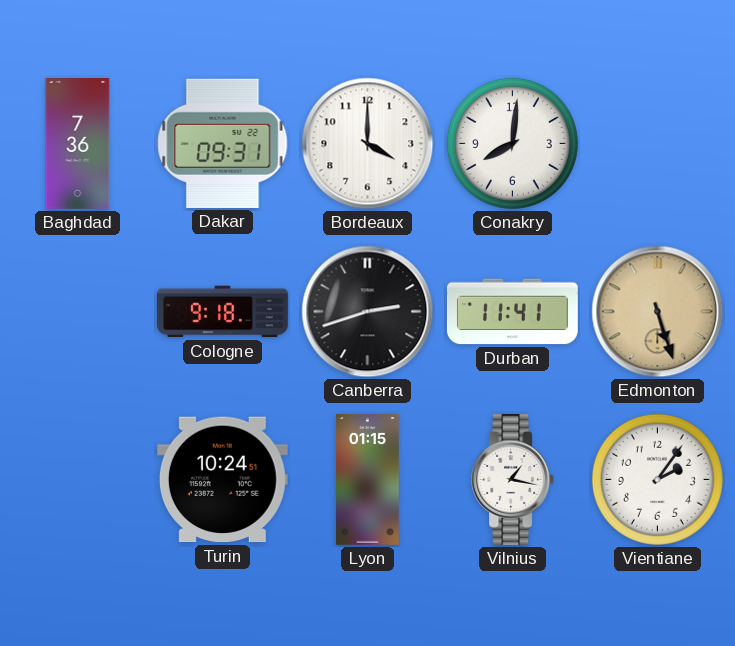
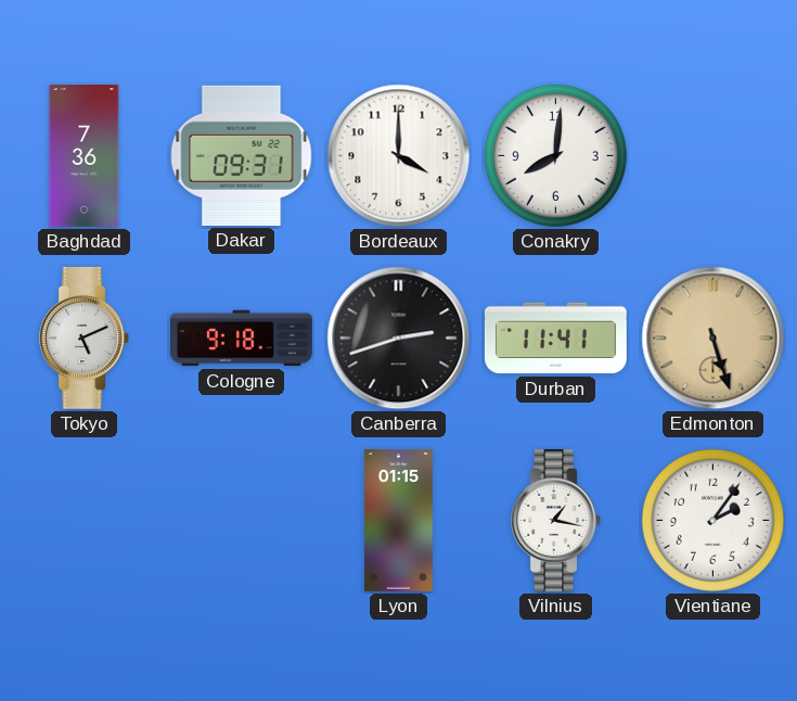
Tokyo: none -> 5:11 (85, 337)
Turin: 10:24 -> none (222, 480)
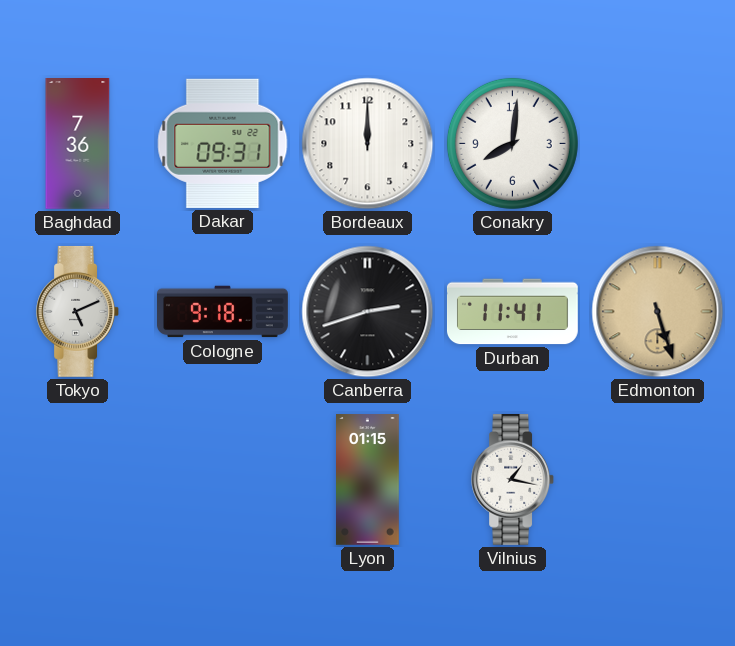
Bordeaux: 4:00 -> 12:00 (368, 144)
Vientiane: 2:06 -> none (712, 520)
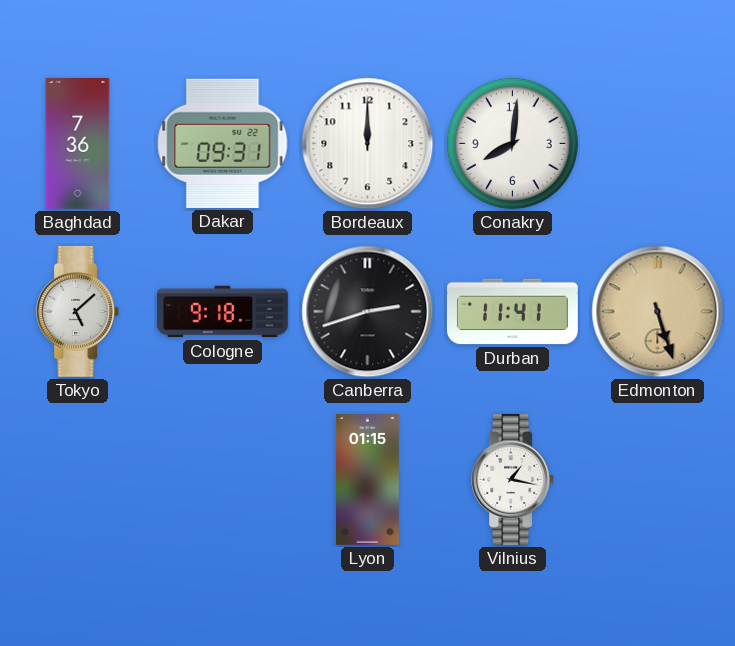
Tokyo: 5:11 -> 5:08 (78, 311)
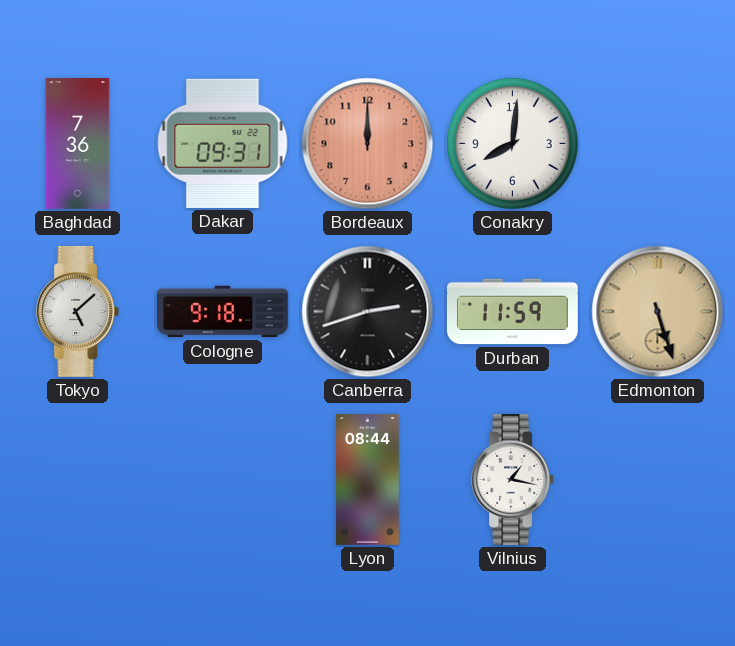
Bordeaux dial: white -> salmon (368, 144)
Durban: 11:41 -> 11:59 (512, 312)
Lyon: 01:15 -> 08:44 (368, 480)
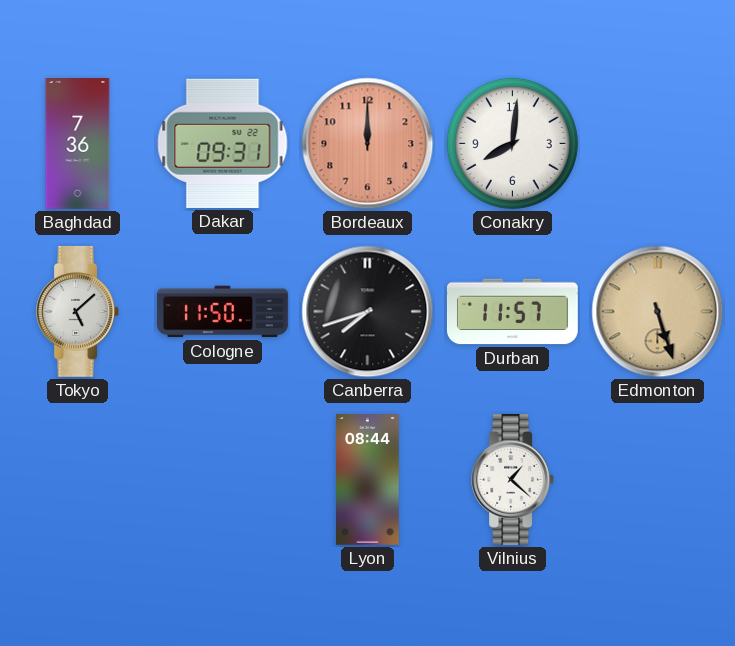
Cologne: 9:18 -> 11:50 (223, 312)
Canberra: 2:42 -> 7:42 (368, 312)
Durban: 11:59 -> 11:57 (512, 312)
Vilnius: 1:17 -> 1:22 (513, 479)
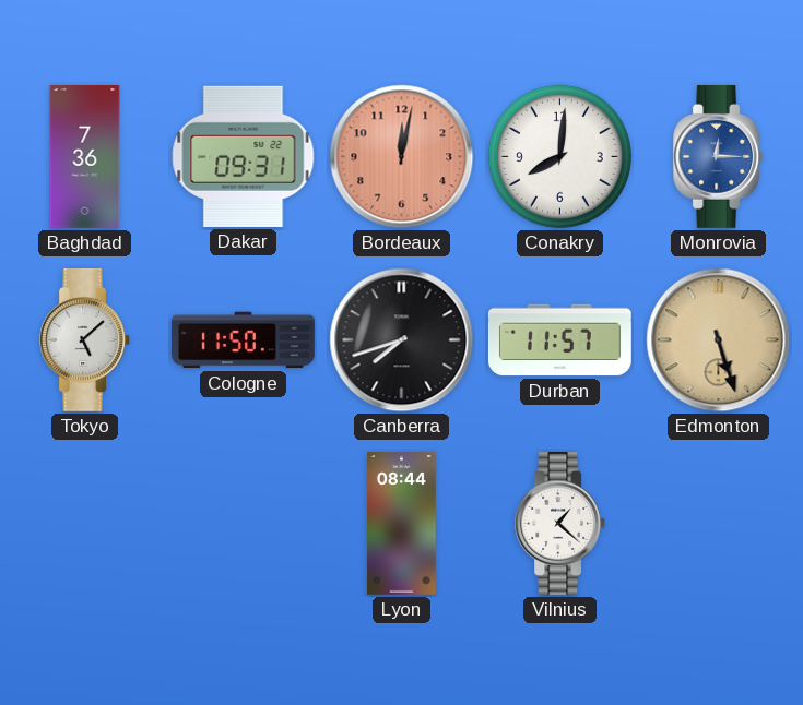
Bordeaux: 12:00 -> 12:02 (402, 157)
Monrovia: none -> 12:15 (719, 156)
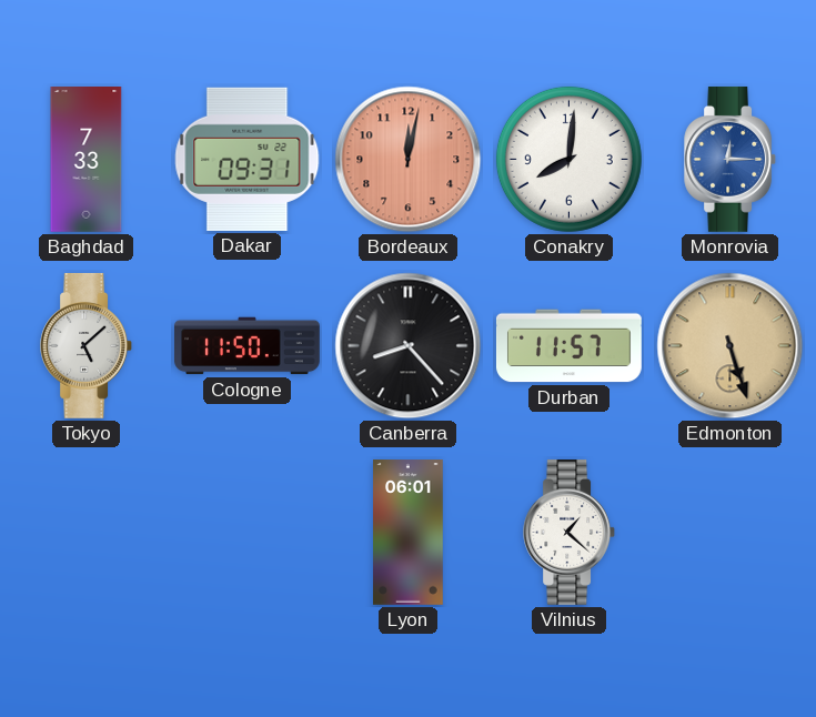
Baghdad: 7:36 -> 7:33 (87, 160)
Canberra: 7:42 -> 8:23 (409, 346)
Lyon: 08:44 -> 06:01 (409, 533)
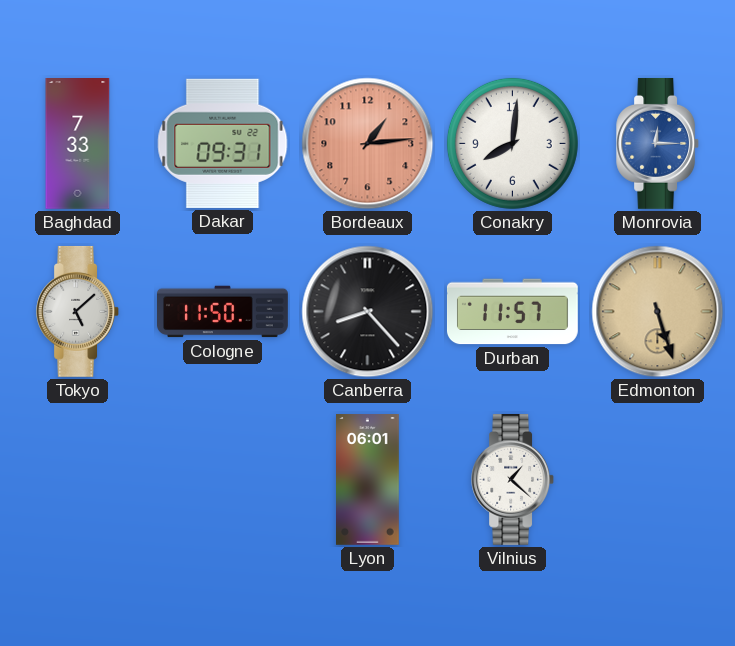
Bordeaux: 12:02 -> 1:14 (368, 144)
